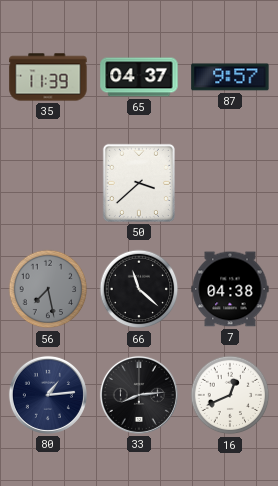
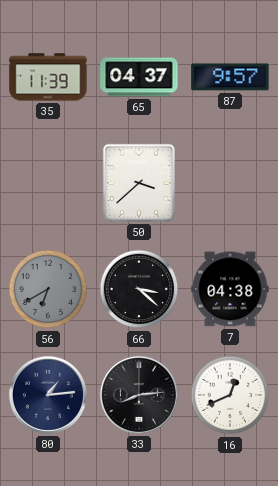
56: 7:28 -> 6:40 (48, 289)
66: 11:22 -> 3:22 (139, 289)
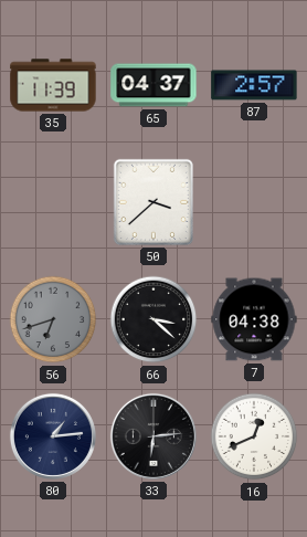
87: 9:57 -> 2:57 (254, 85)
56: 6:40 -> 6:42 (53, 319)
33: 8:14 -> 6:14 (153, 436)
